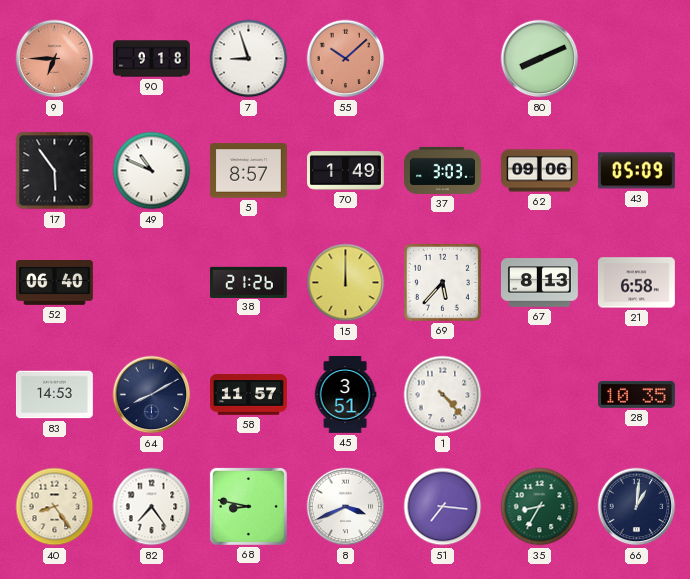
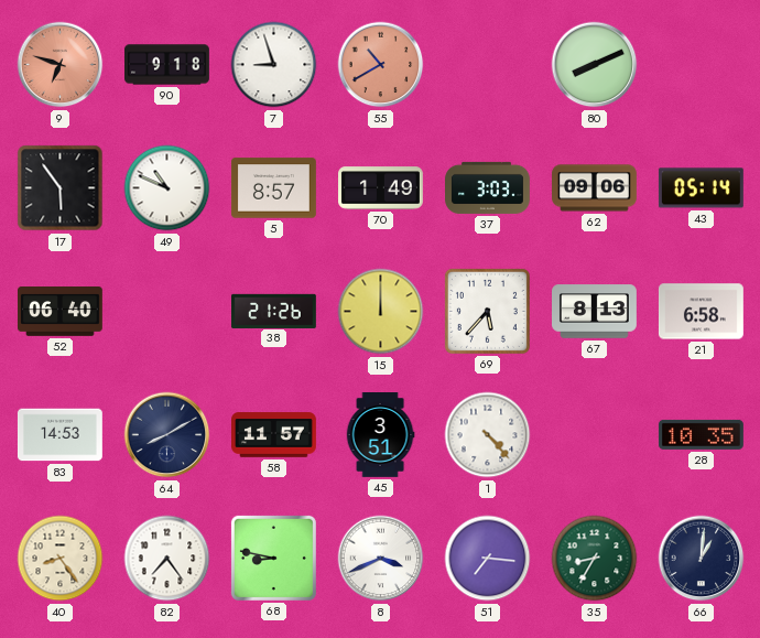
9: 6:45 -> 6:48 (61, 65)
55: 10:08 -> 10:40 (381, 65)
43: 05:09 -> 05:14 (701, 188)
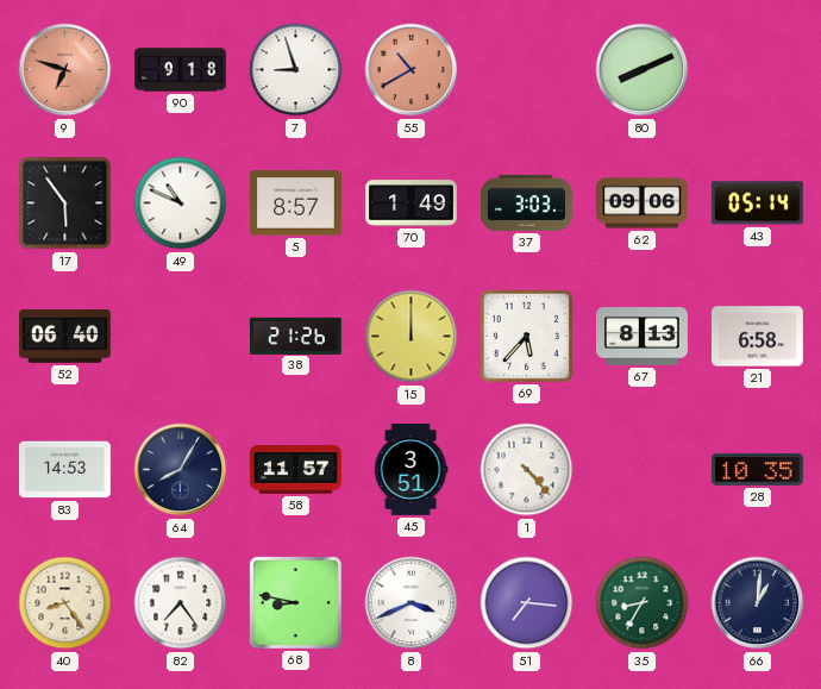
64: 8:10 -> 8:05 (181, 470)
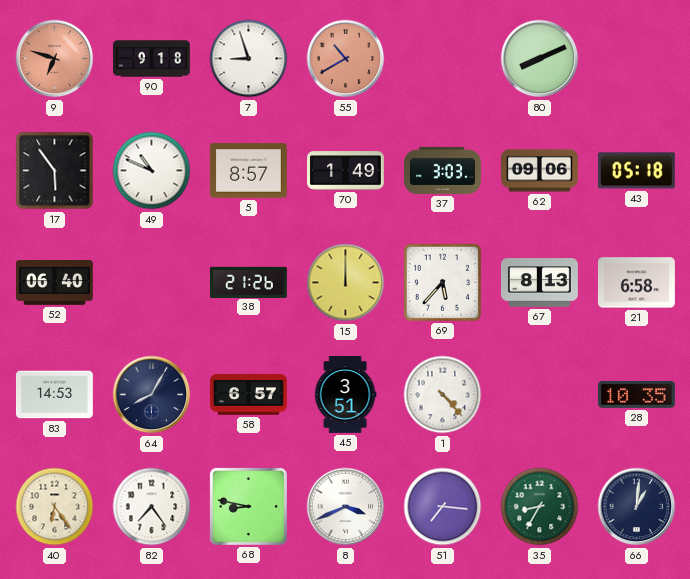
43: 05:14 -> 05:18 (636, 171)
58: 11:57 -> 6:57 (249, 395)
40: 8:24 -> 6:24 (55, 507)
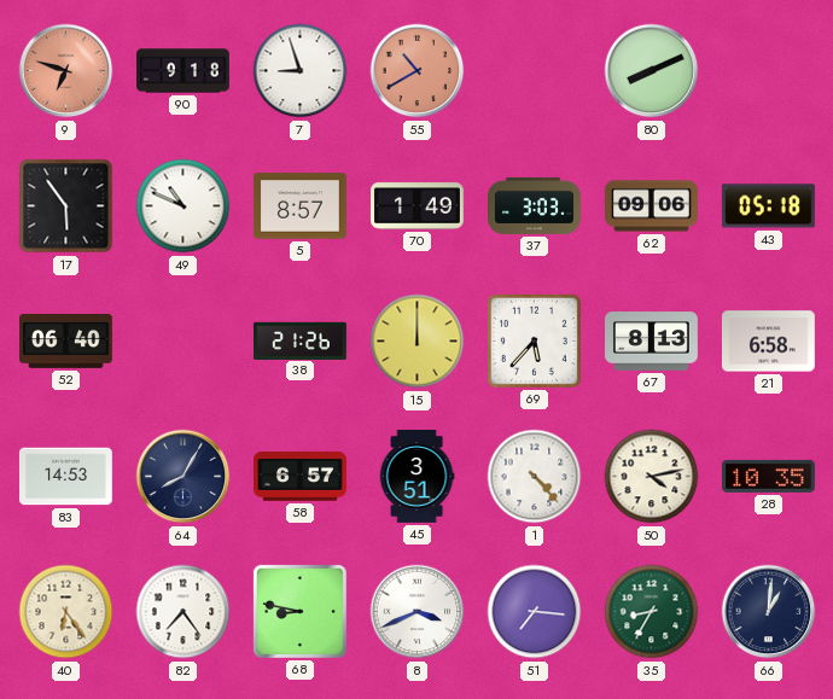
50: none -> 4:13 (652, 477)
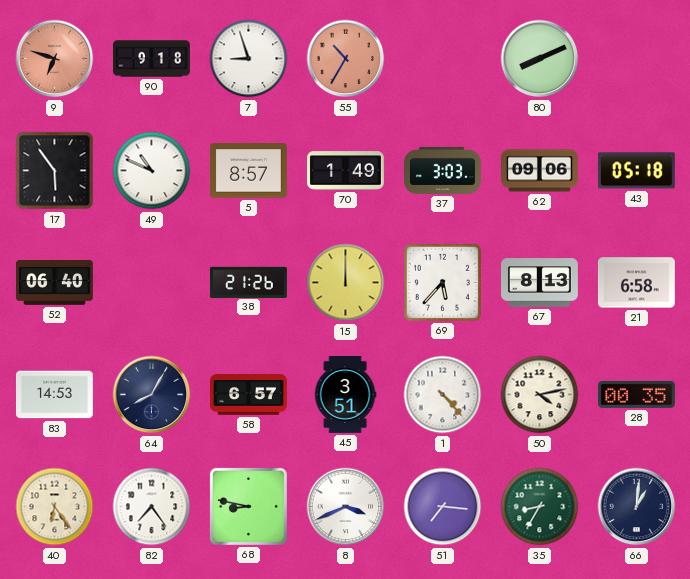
55: 10:40 -> 10:35 (346, 59)
28: 10:35 -> 00:35 (636, 394)
